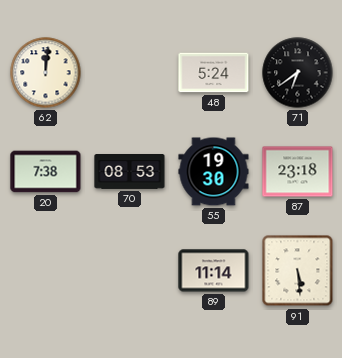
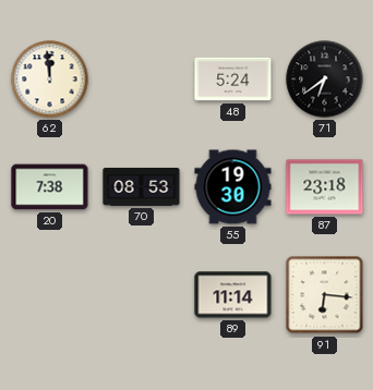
62: 12:01 -> 11:59 (50, 80)
91: 5:29 -> 6:16 (325, 295)
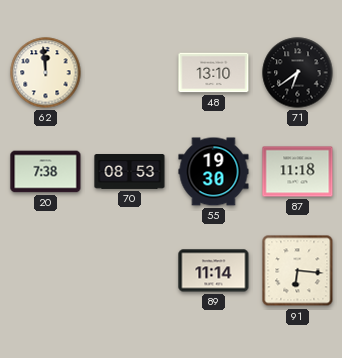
48: 5:24 -> 13:10 (214, 73)
87: 23:18 -> 11:18 (298, 172)
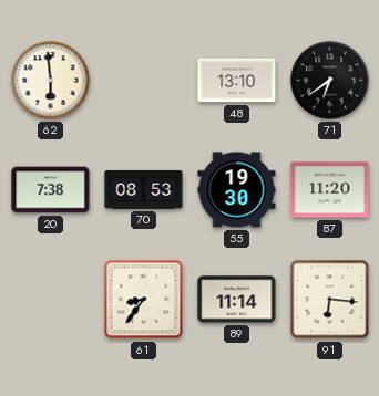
62: 11:59 -> 5:59 (51, 81)
87: 11:18 -> 11:20 (330, 190)
61: none -> 8:36 (144, 300)
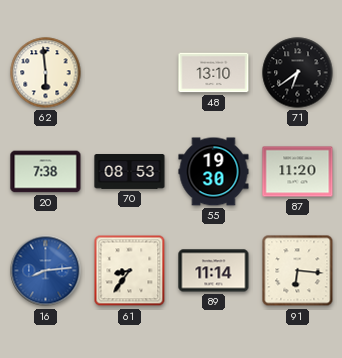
16: none -> 8:14 (46, 271)
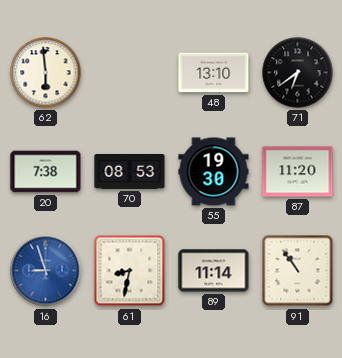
16: 8:14 -> 8:57 (46, 271)
61: 8:36 -> 8:32 (130, 271)
91: 6:16 -> 10:54 (298, 271)
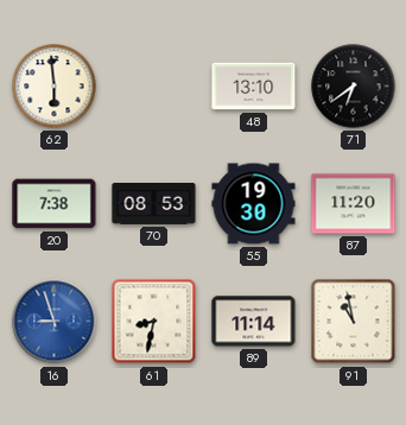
91: 10:54 -> 10:58 (354, 322)
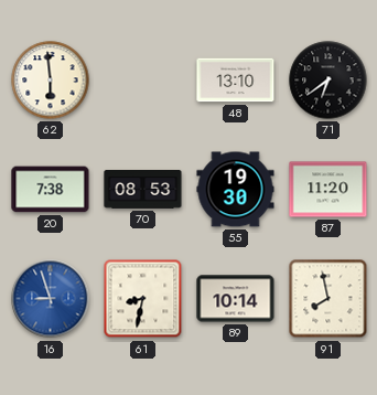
89: 11:14 -> 10:14 (236, 299)
91: 10:58 -> 7:58 (328, 299)
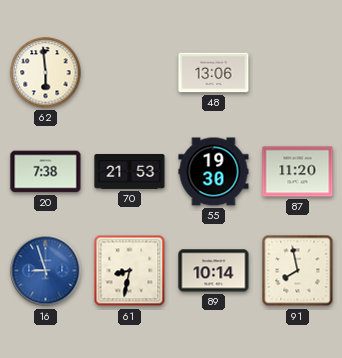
48: 13:10 -> 13:06 (214, 73)
71: 6:39 -> none (328, 81)
70: 08:53 -> 21:53 (130, 172)
